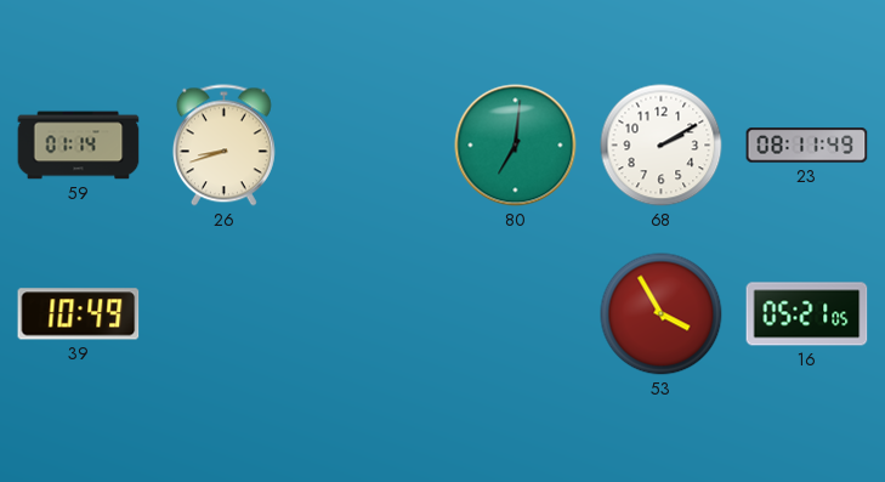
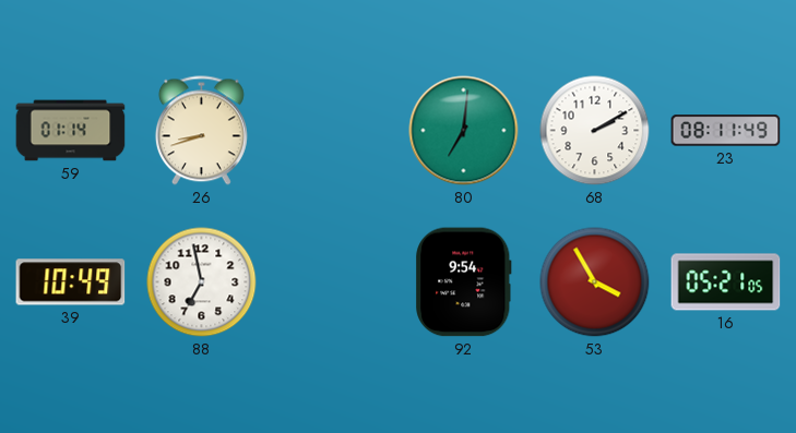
88: none -> 6:58 (202, 282)
92: none -> 9:54 (464, 282)
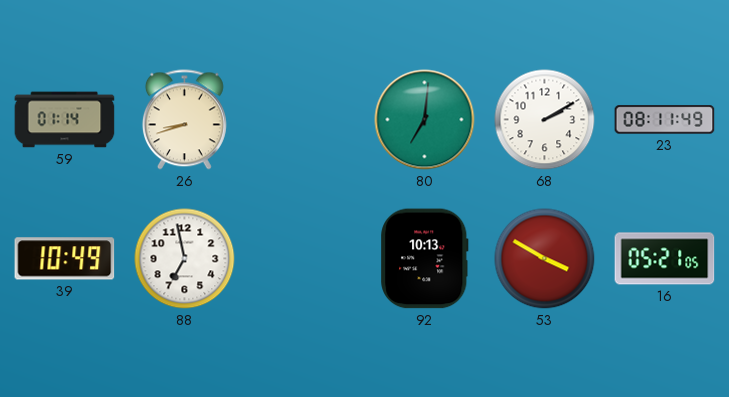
92: 9:54 -> 10:13 (425, 259)
53: 3:55 -> 3:50 (545, 259)
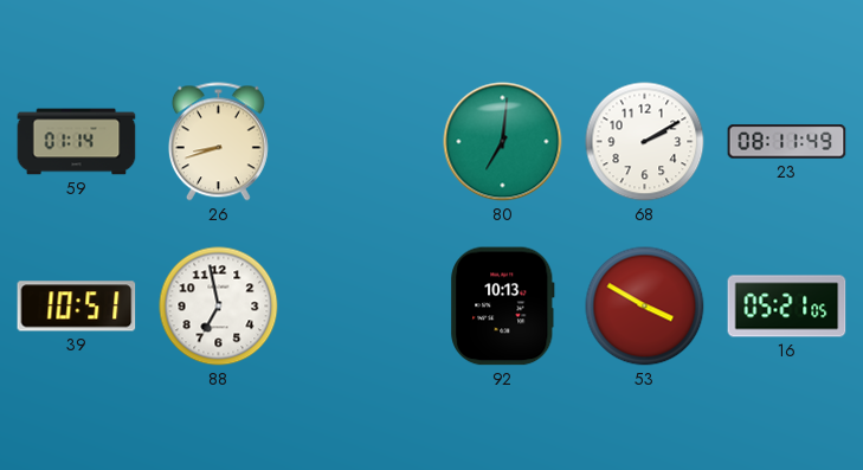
39: 10:49 -> 10:51 (77, 307)
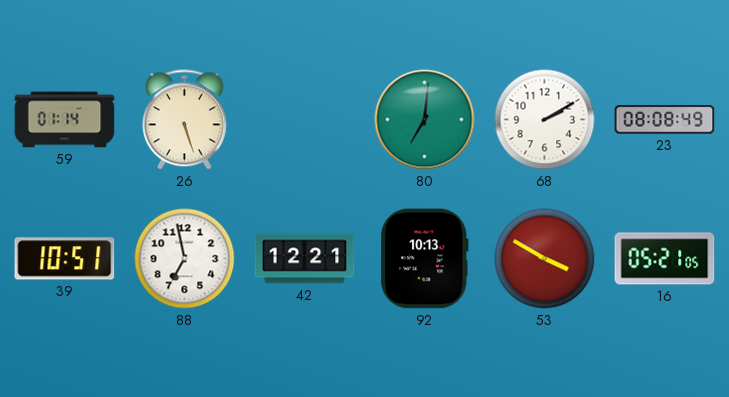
26: 8:42 -> 5:27 (184, 120)
23: 08:11 -> 08:08 (665, 120)
42: none -> 12:21 (305, 259)
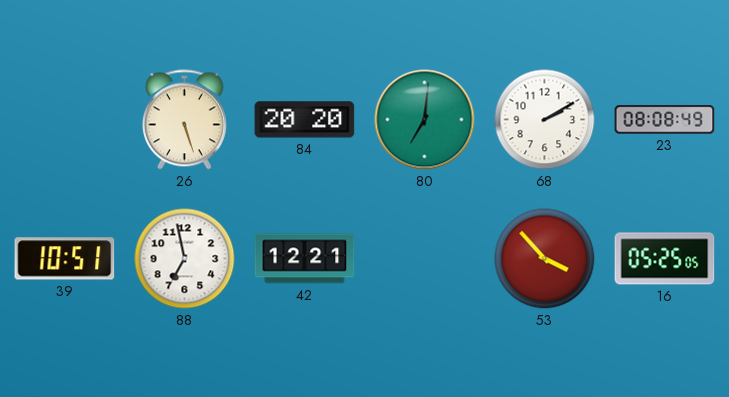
59: 01:14 -> none (65, 120)
84: none -> 20:20 (305, 120)
92: 10:13 -> none (425, 259)
53: 3:50 -> 3:53 (545, 259)
16: 05:21 -> 05:25 (665, 259)
